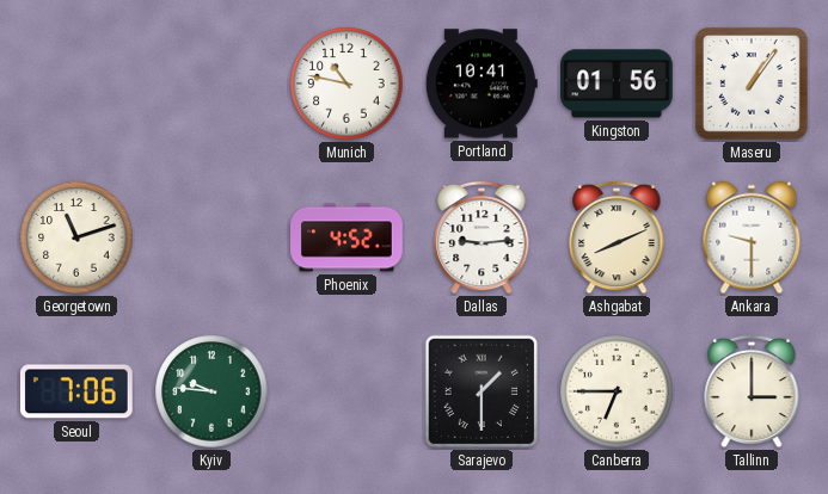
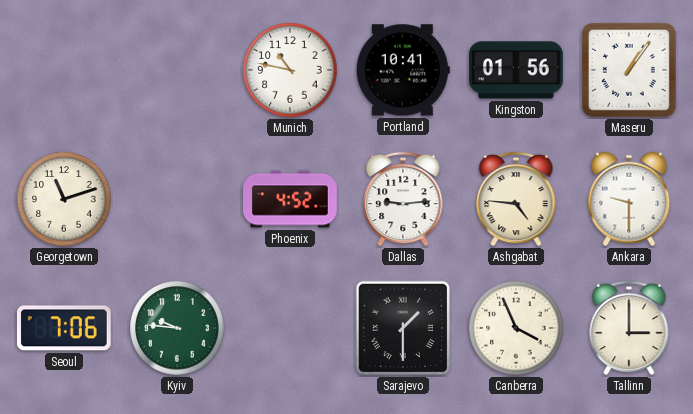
Ashgabat: 8:11 -> 4:46 (516, 199)
Canberra: 6:45 -> 3:56 (516, 328)
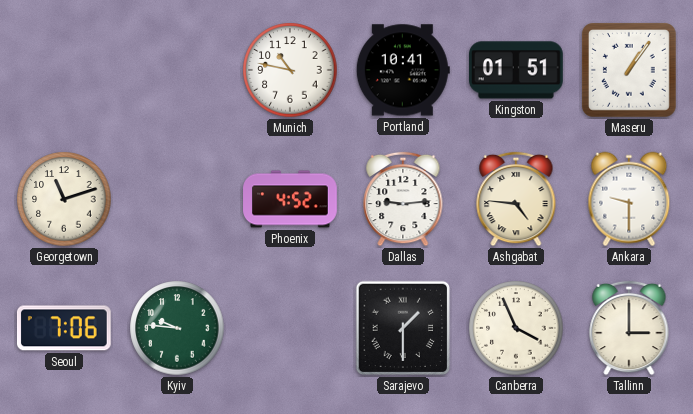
Kingston: 01:56 -> 01:51 (517, 70)
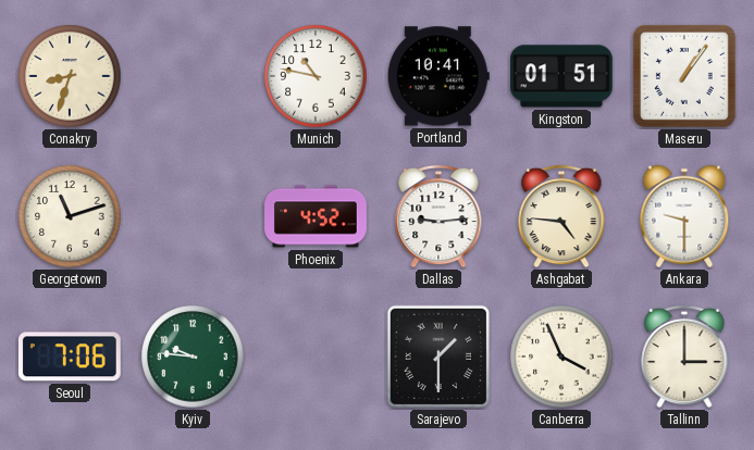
Conakry: none -> 8:33 (70, 76)
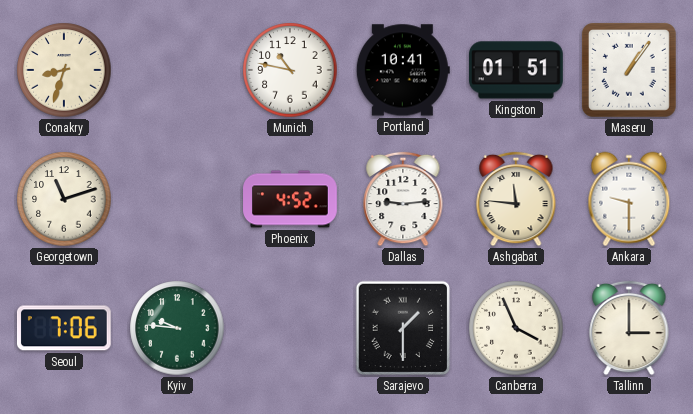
Ashgabat: 4:46 -> 11:46 (516, 199)
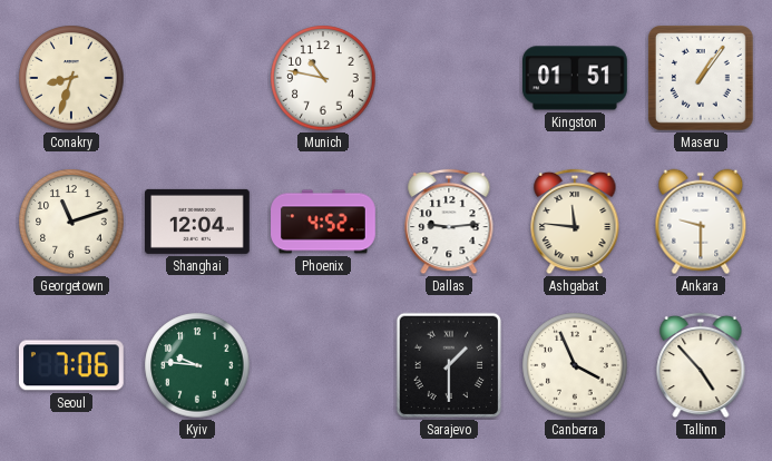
Portland: 10:41 -> none (403, 70)
Shanghai: none -> 12:04 (198, 222)
Tallinn: 3:00 -> 4:53 (701, 365)
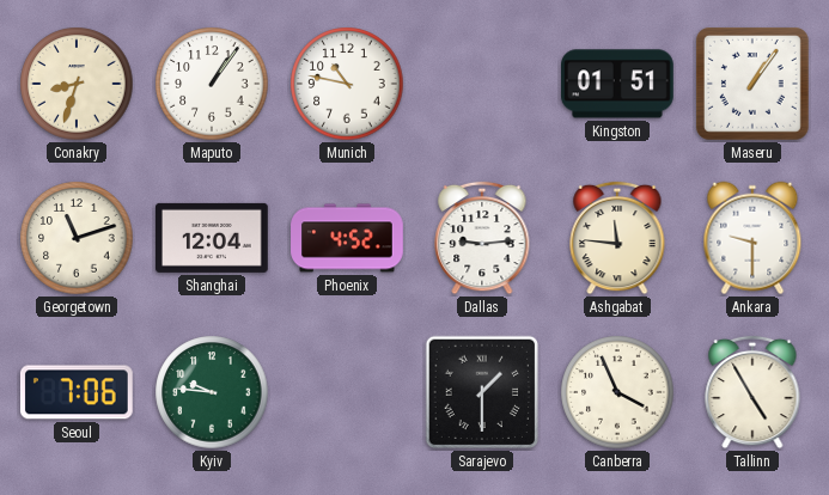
Maputo: none -> 1:06 (212, 84)
Tallinn: 4:53 -> 4:55 (752, 392)
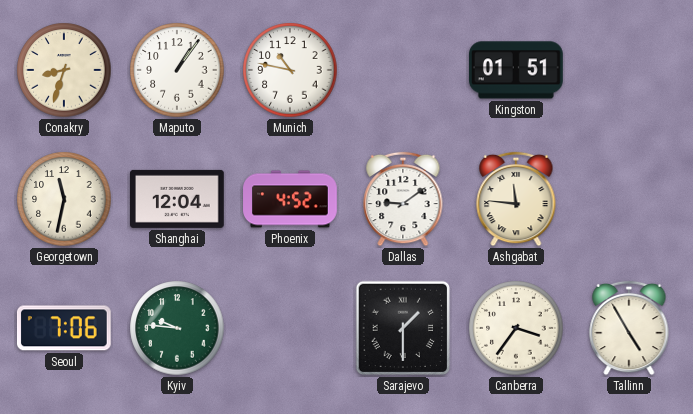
Maseru: 1:06 -> none (752, 84)
Georgetown: 11:12 -> 11:32 (64, 199)
Dallas: 9:14 -> 9:09 (403, 199)
Ankara: 9:30 -> none (752, 238)
Canberra: 3:56 -> 3:36 (516, 328)
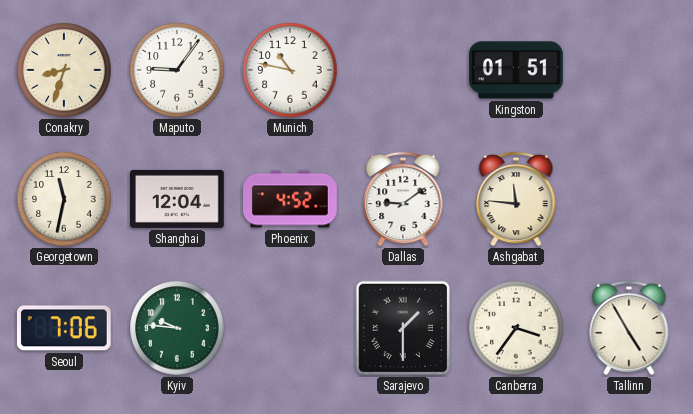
Maputo: 1:06 -> 9:06 (177, 70)
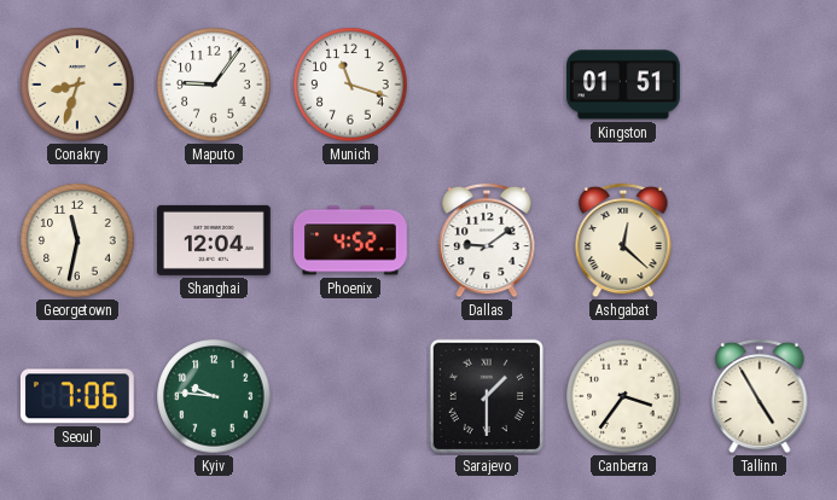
Munich: 10:47 -> 11:18 (350, 85)
Ashgabat: 11:46 -> 12:22 (623, 240)
